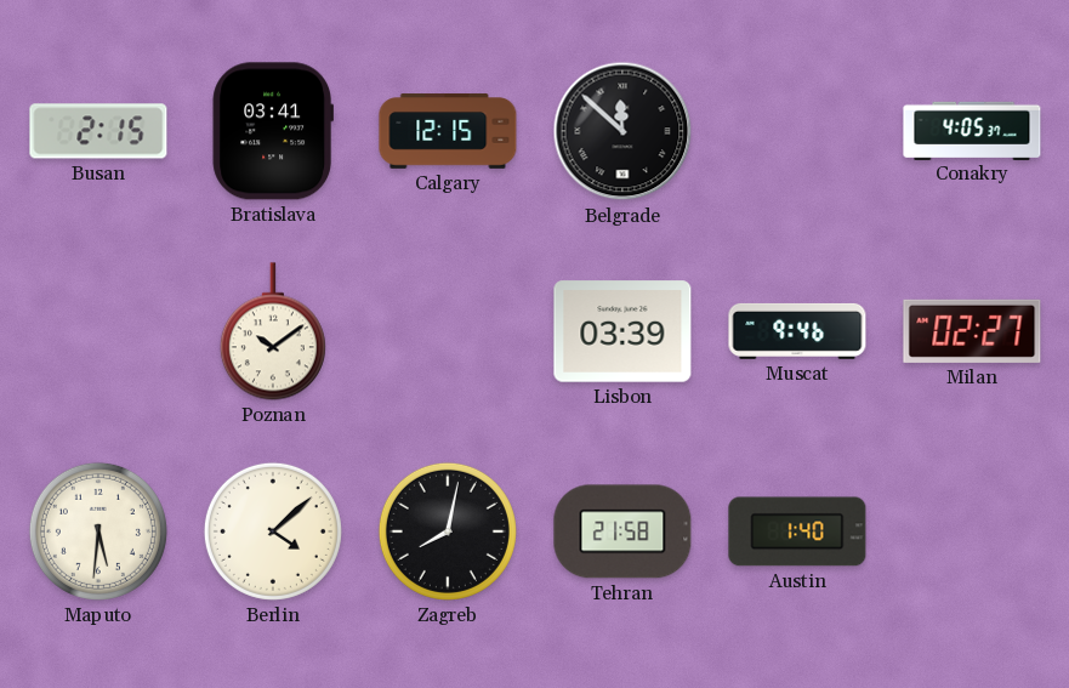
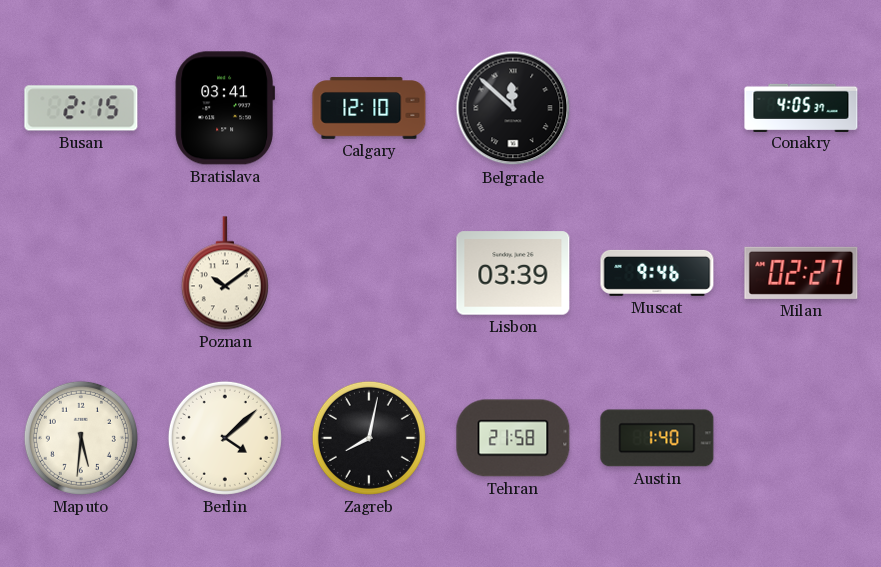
Calgary: 12:15 -> 12:10 (369, 108)
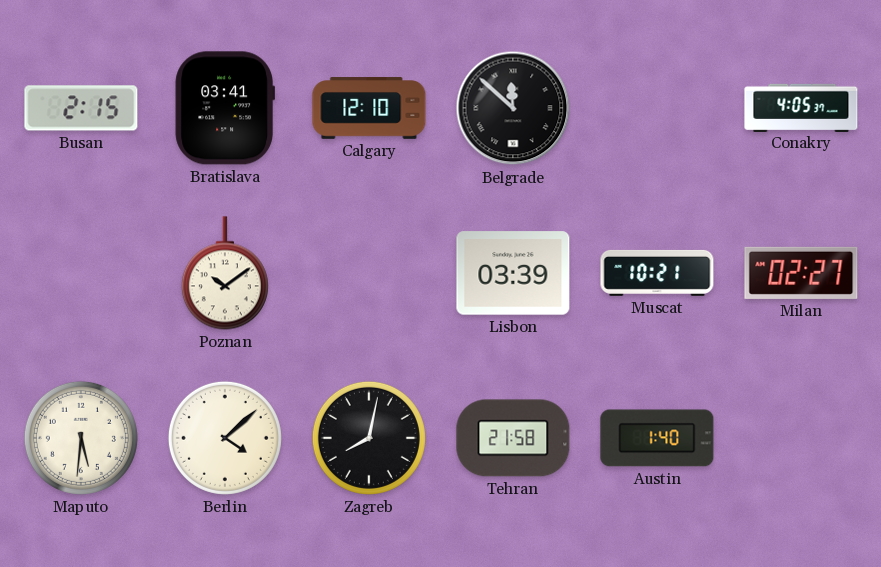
Muscat: 9:46 -> 10:21 (657, 273)
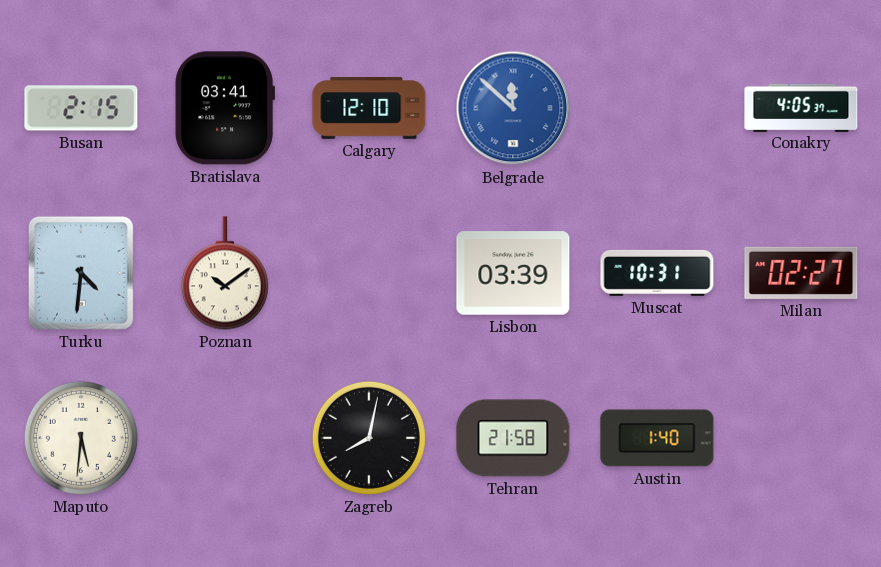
Belgrade dial: black -> blue (513, 108)
Turku: none -> 4:31 (81, 273)
Muscat: 10:21 -> 10:31 (657, 273)
Berlin: 4:08 -> none (225, 438)
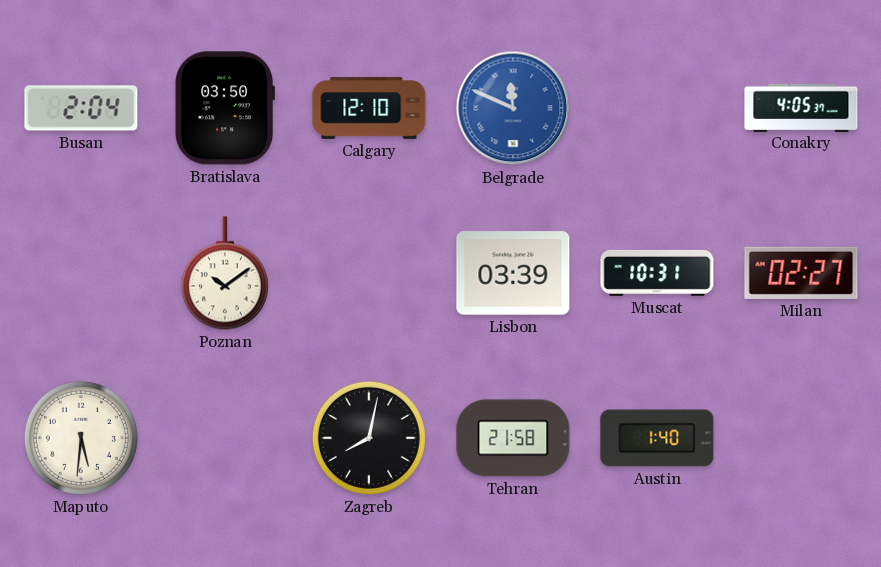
Busan: 2:15 -> 2:04 (81, 108)
Bratislava: 03:41 -> 03:50 (224, 108)
Belgrade: 11:52 -> 11:49 (513, 108)
Turku: 4:31 -> none (81, 273)
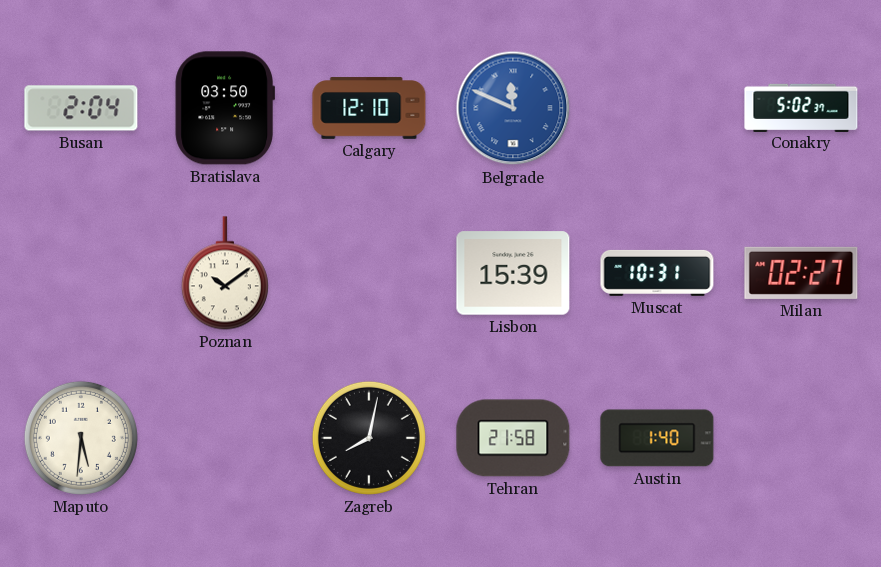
Conakry: 4:05 -> 5:02 (801, 107)
Lisbon: 03:39 -> 15:39 (513, 273)
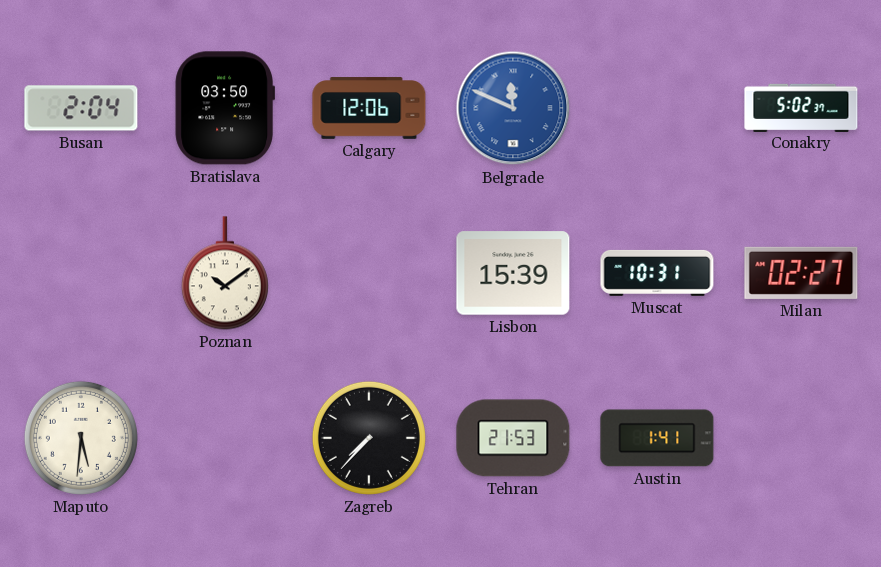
Calgary: 12:10 -> 12:06 (369, 108)
Zagreb: 8:02 -> 7:37 (369, 438)
Tehran: 21:58 -> 21:53 (513, 438)
Austin: 1:40 -> 1:41 (657, 438)
